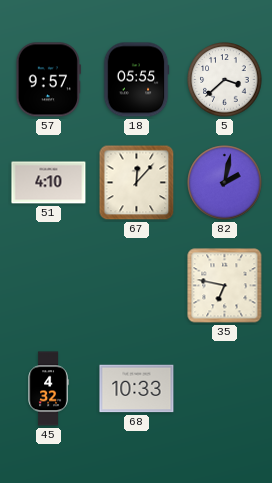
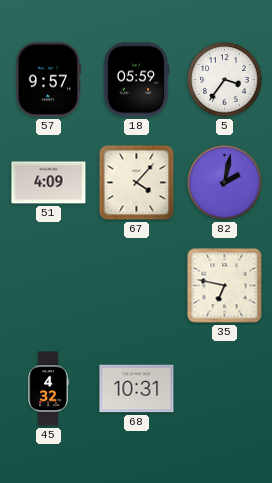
18: 05:55 -> 05:59 (136, 80)
5: 3:38 -> 3:36 (225, 80)
51: 4:10 -> 4:09 (49, 183)
67: 12:07 -> 4:07 (137, 183)
68: 10:33 -> 10:31 (137, 389)
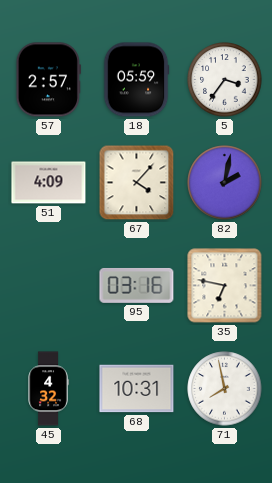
57: 9:57 -> 2:57 (48, 80)
95: none -> 03:16 (137, 285)
71: none -> 7:58 (225, 389)
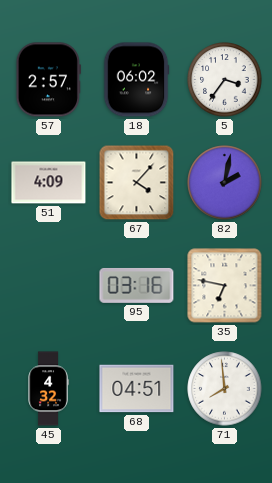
18: 05:59 -> 06:02 (136, 80)
68: 10:31 -> 04:51 (137, 389)
71: 7:58 -> 7:59 (225, 389)
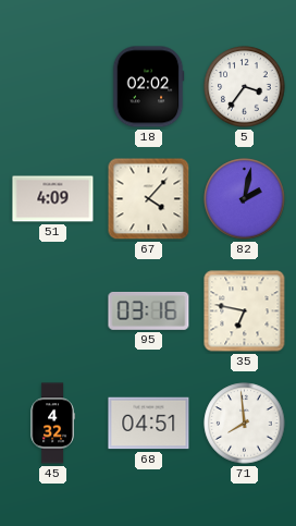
57: 2:57 -> none (48, 80)
18: 06:02 -> 02:02 (148, 87)
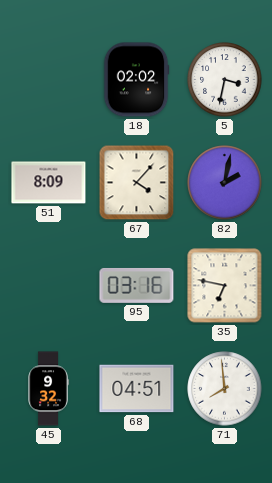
5: 3:36 -> 3:32 (225, 80)
51: 4:09 -> 8:09 (49, 183)
45: 4:32 -> 9:32 (48, 389)
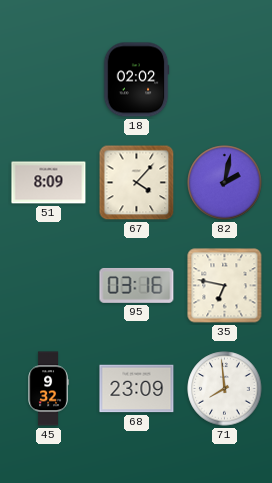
5: 3:32 -> none (225, 80)
68: 04:51 -> 23:09 (137, 389)
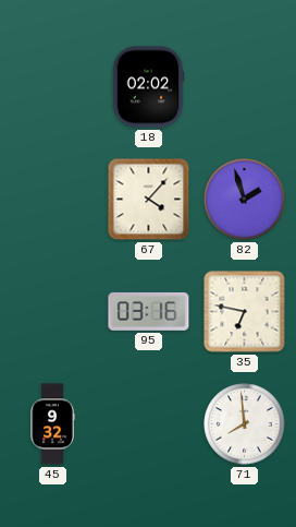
51: 8:09 -> none (49, 183)
82: 2:02 -> 1:57 (245, 200)
68: 23:09 -> none (137, 389)
